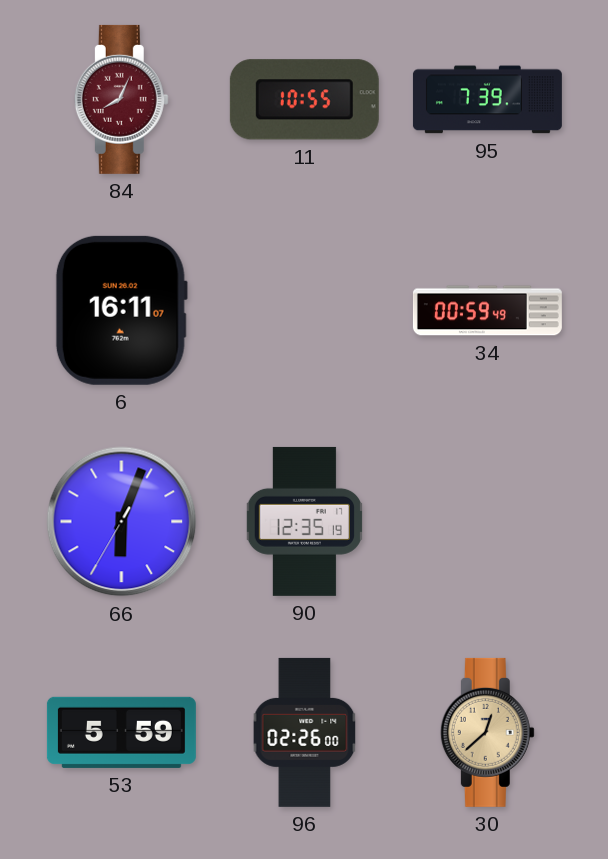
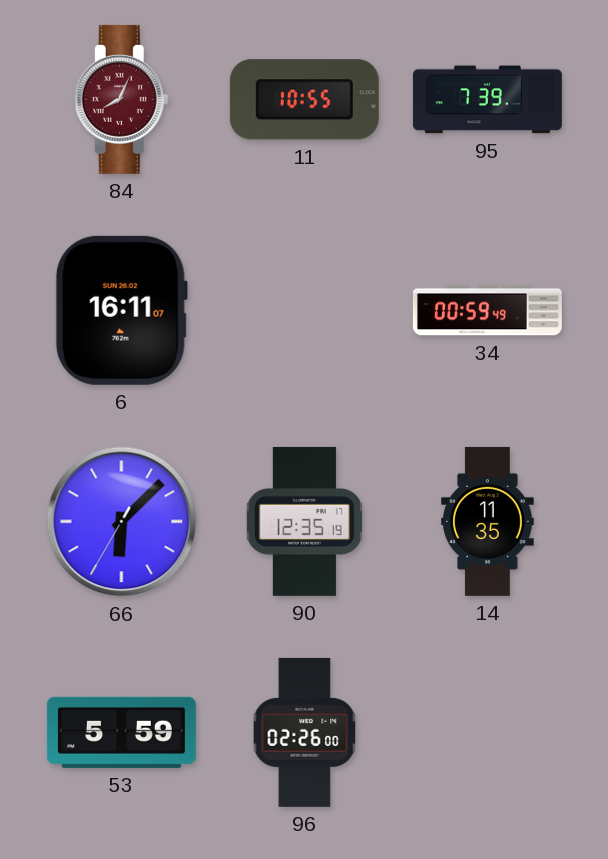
66: 6:03 -> 6:07 (122, 522)
14: none -> 11:35 (488, 521)
30: 12:38 -> none (487, 732)
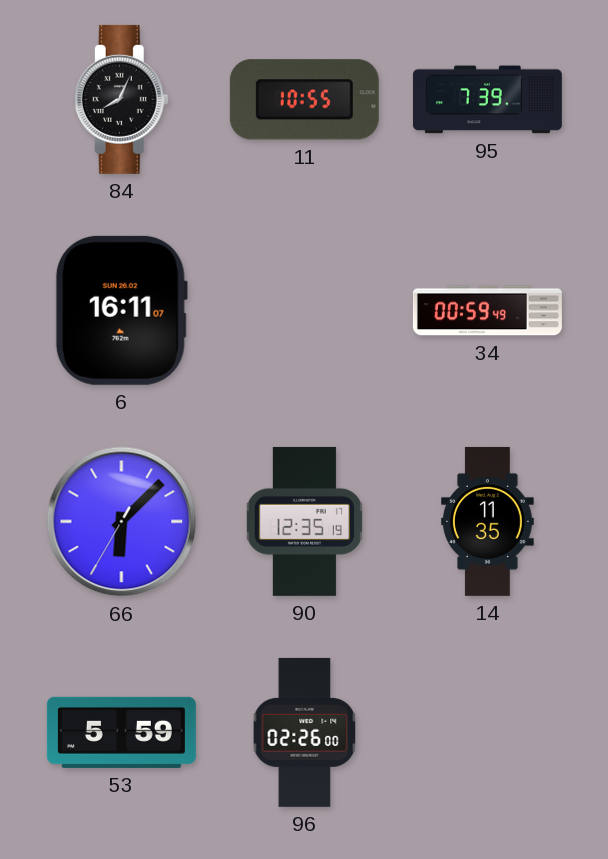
84 dial: burgundy -> black (121, 99)
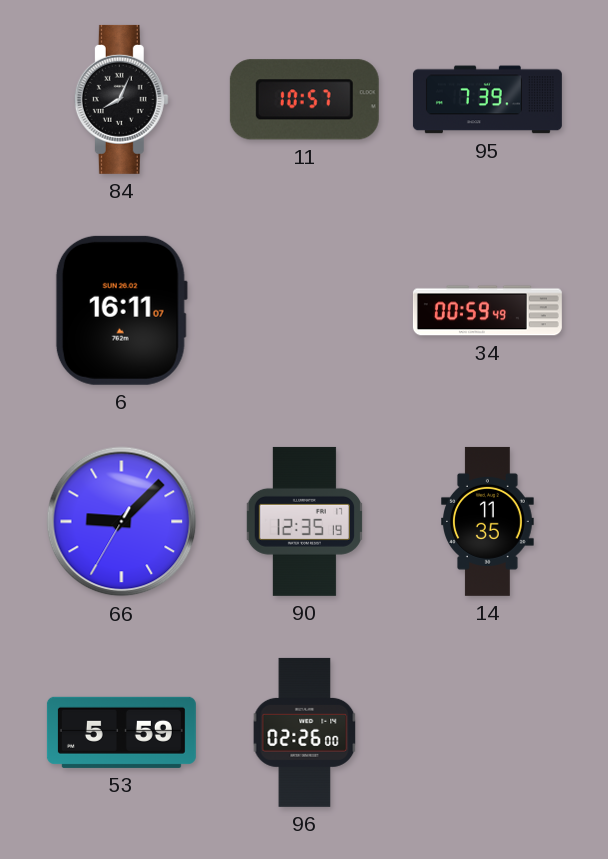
11: 10:55 -> 10:57 (304, 100)
66: 6:07 -> 9:07 (122, 522)
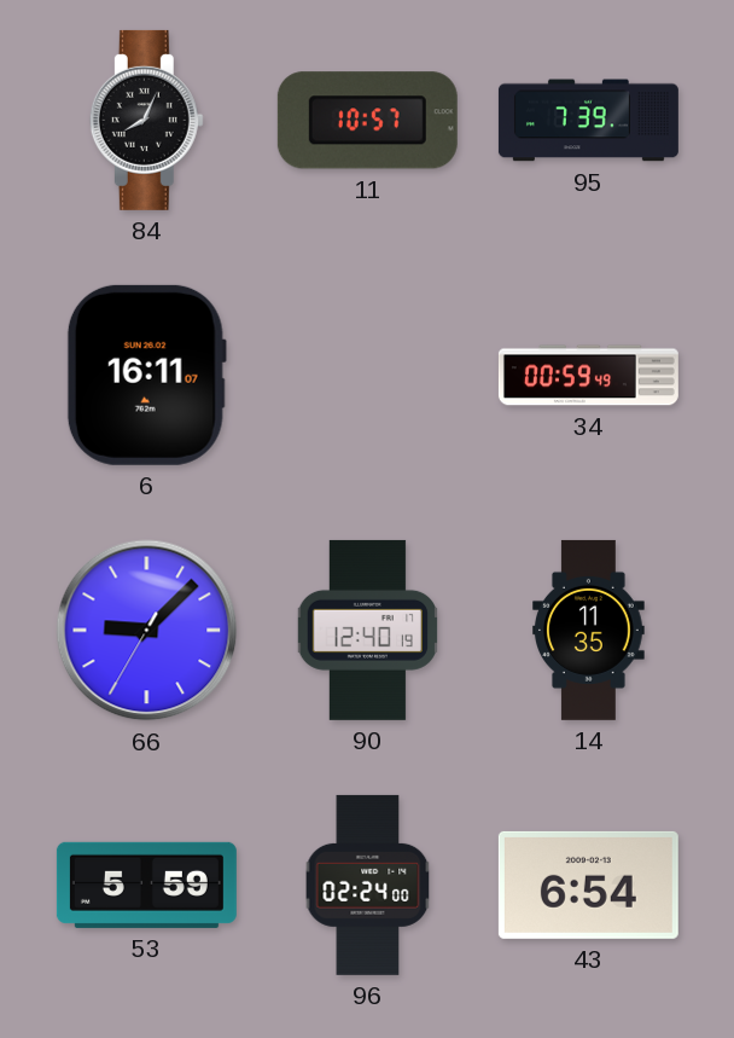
90: 12:35 -> 12:40 (367, 630)
96: 02:26 -> 02:24 (368, 885)
43: none -> 6:54 (588, 885)
